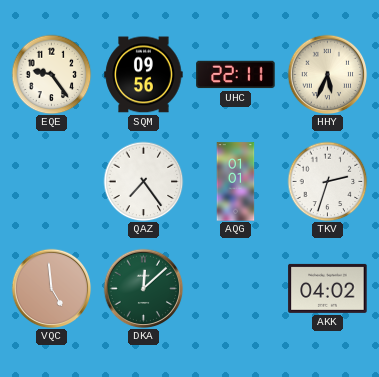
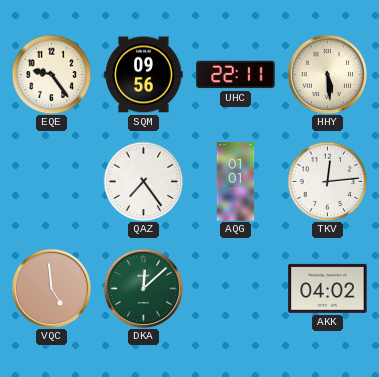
HHY: 5:34 -> 5:29 (327, 74)
TKV: 2:33 -> 12:14 (327, 181)
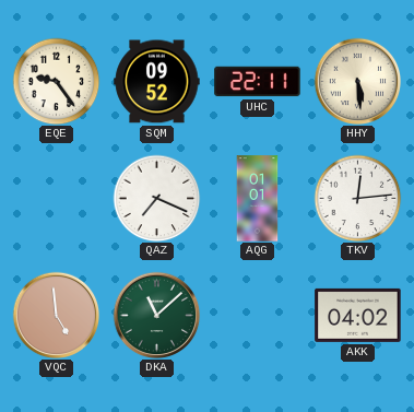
SQM: 09:56 -> 09:52 (157, 82)
QAZ: 7:24 -> 7:19 (156, 198)
DKA: 12:08 -> 11:08 (156, 315)
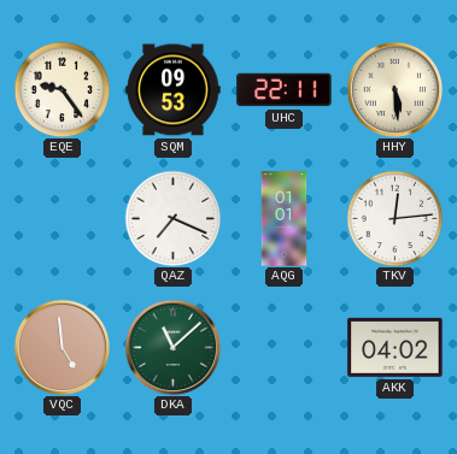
SQM: 09:52 -> 09:53 (174, 90)
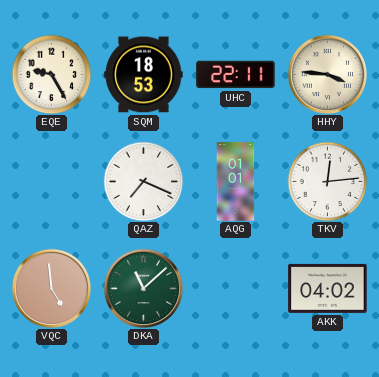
EQE: 9:24 -> 9:25 (51, 74)
SQM: 09:53 -> 18:53 (144, 75)
HHY: 5:29 -> 3:46 (327, 74)
